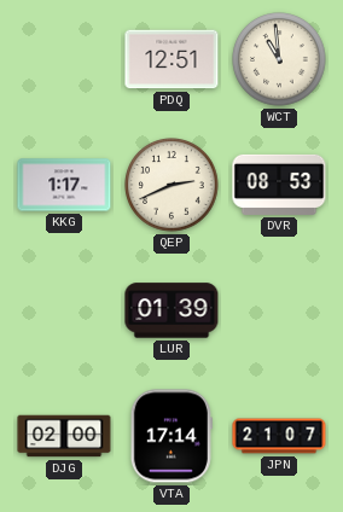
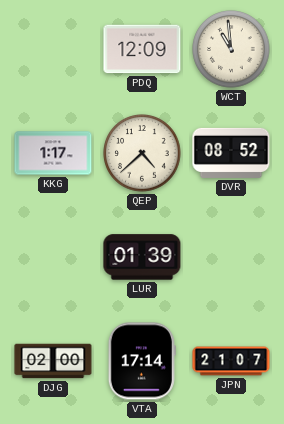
PDQ: 12:51 -> 12:09 (142, 49)
QEP: 2:41 -> 4:38 (142, 153)
DVR: 08:53 -> 08:52 (231, 153)
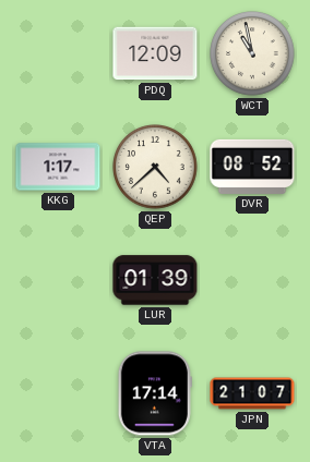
WCT: 10:59 -> 10:58 (252, 53)
DJG: 02:00 -> none (53, 361)
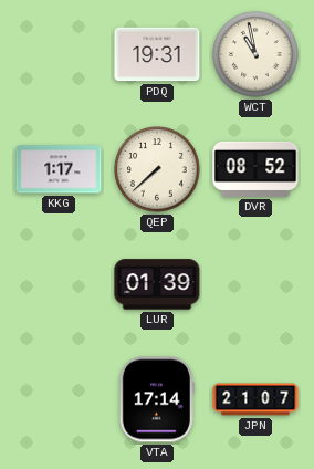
PDQ: 12:09 -> 19:31 (157, 54)
QEP: 4:38 -> 7:38 (157, 169)
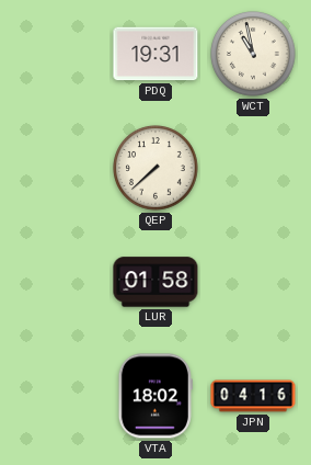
KKG: 1:17 -> none (59, 169)
DVR: 08:52 -> none (255, 169)
LUR: 01:39 -> 01:58 (155, 282)
VTA: 17:14 -> 18:02 (155, 396)
JPN: 21:07 -> 04:16 (253, 396)
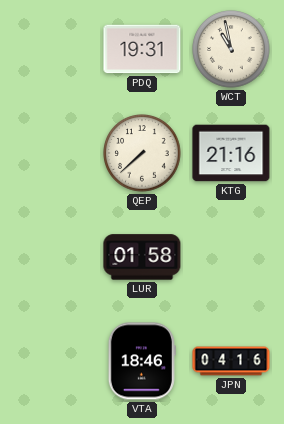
KTG: none -> 21:16 (231, 153)
VTA: 18:02 -> 18:46 (142, 361)
